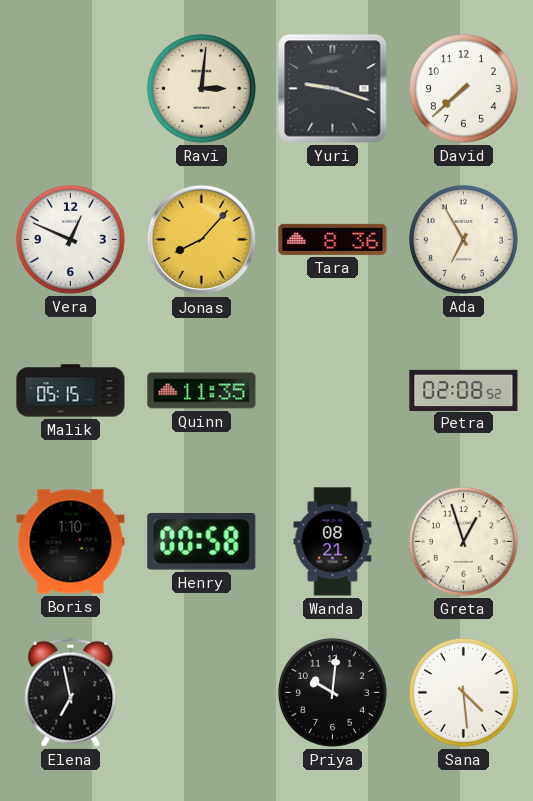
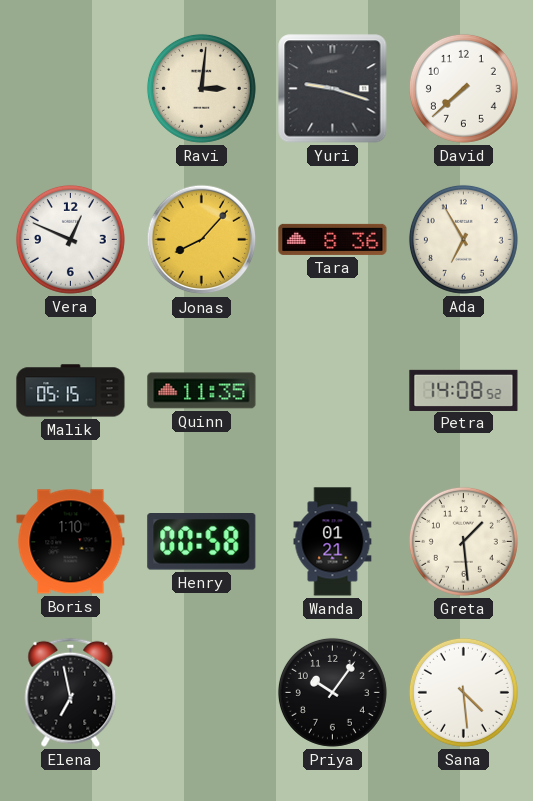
Petra: 02:08 -> 14:08 (464, 390)
Wanda: 08:21 -> 01:21 (333, 542)
Greta: 12:57 -> 1:29 (463, 541)
Priya: 10:01 -> 10:06 (332, 692)
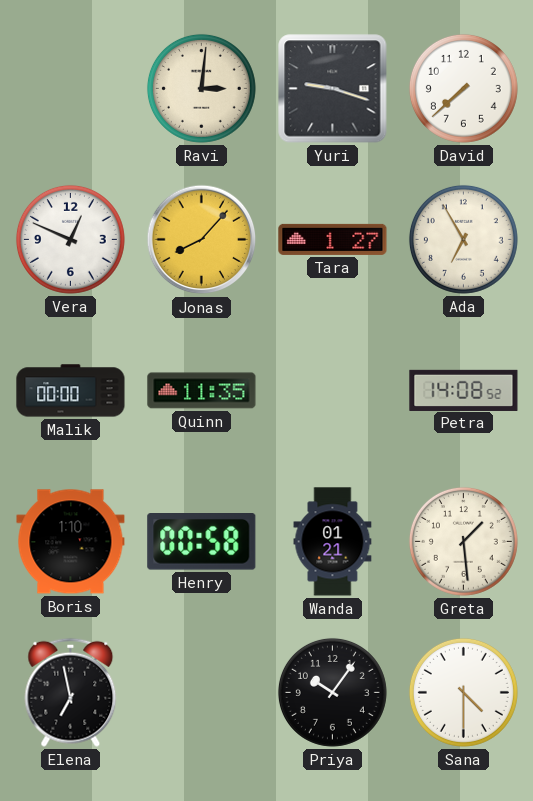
Tara: 8:36 -> 1:27 (333, 239)
Malik: 05:15 -> 00:00 (71, 391)
Sana: 4:29 -> 4:30 (463, 692)
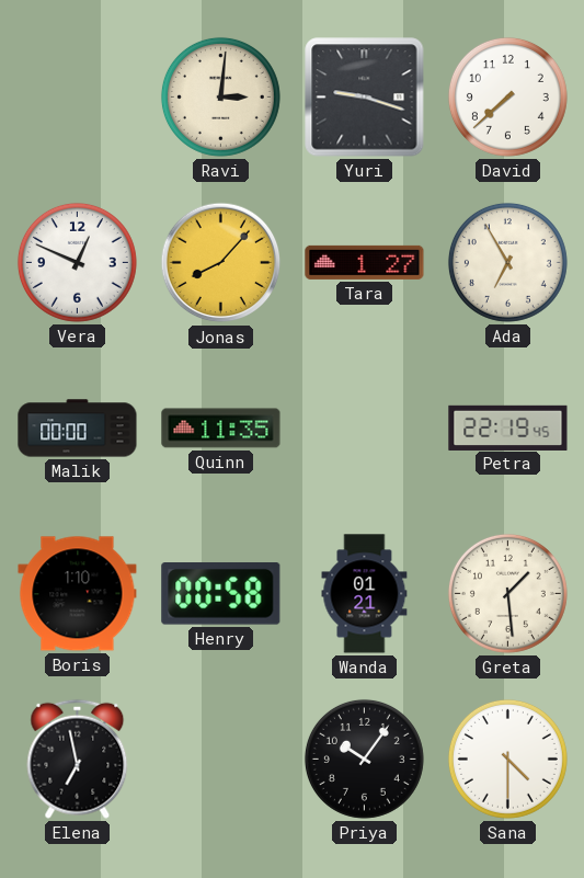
Petra: 14:08 -> 22:19 (508, 427)
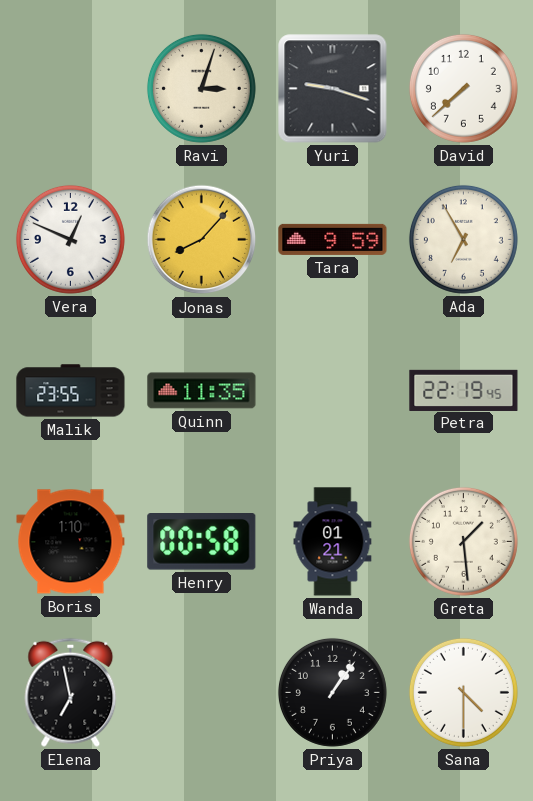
Ravi: 3:01 -> 3:03 (201, 88)
Tara: 1:27 -> 9:59 (333, 239)
Malik: 00:00 -> 23:55 (71, 391)
Priya: 10:06 -> 1:06 (332, 692)
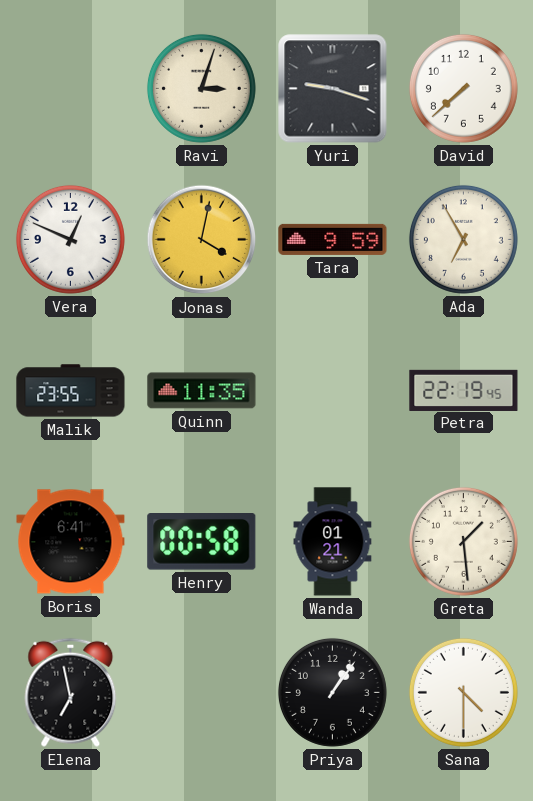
Jonas: 8:07 -> 4:02 (202, 240)
Boris: 1:10 -> 6:41 (71, 542)
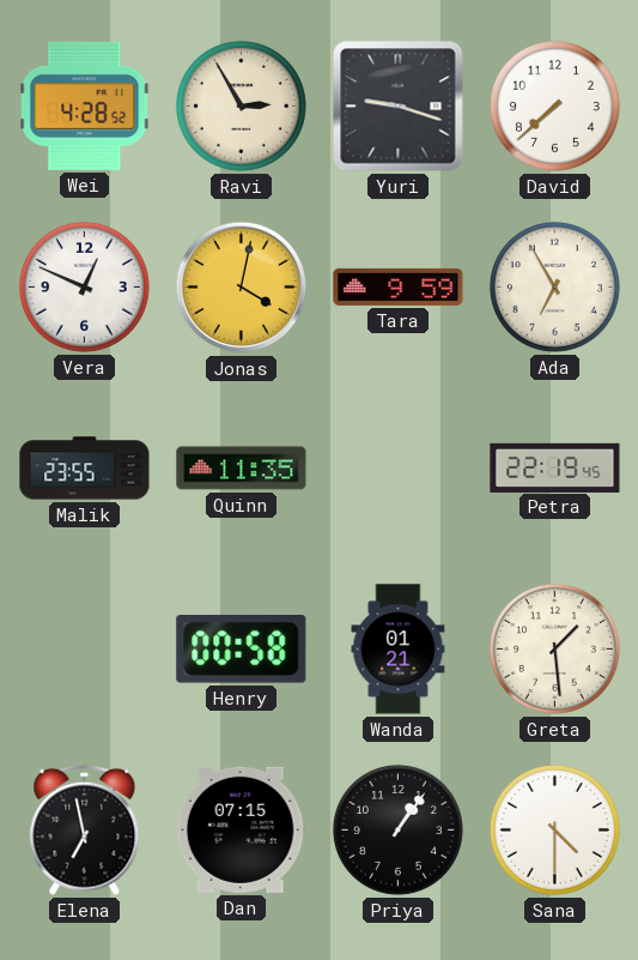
Wei: none -> 4:28 (85, 105)
Ravi: 3:03 -> 2:55 (241, 105)
Boris: 6:41 -> none (71, 542)
Dan: none -> 07:15 (241, 829)
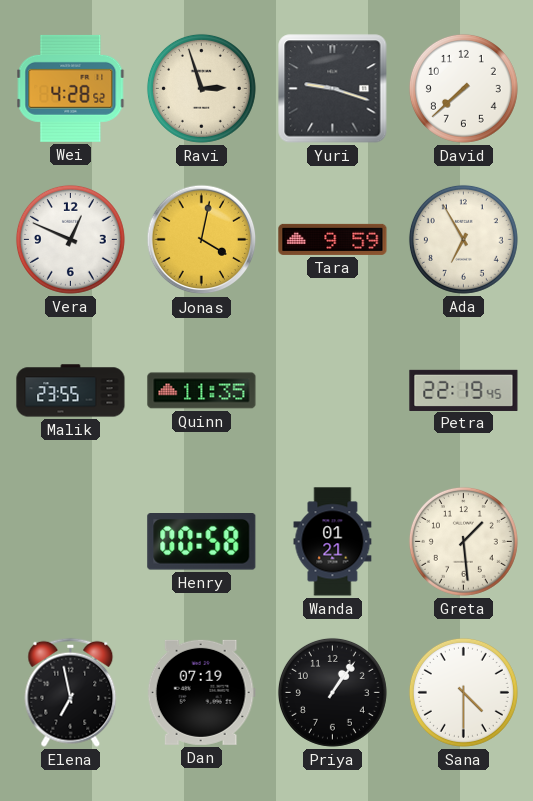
Ravi: 2:55 -> 2:57 (201, 88)
Dan: 07:15 -> 07:19 (201, 692)
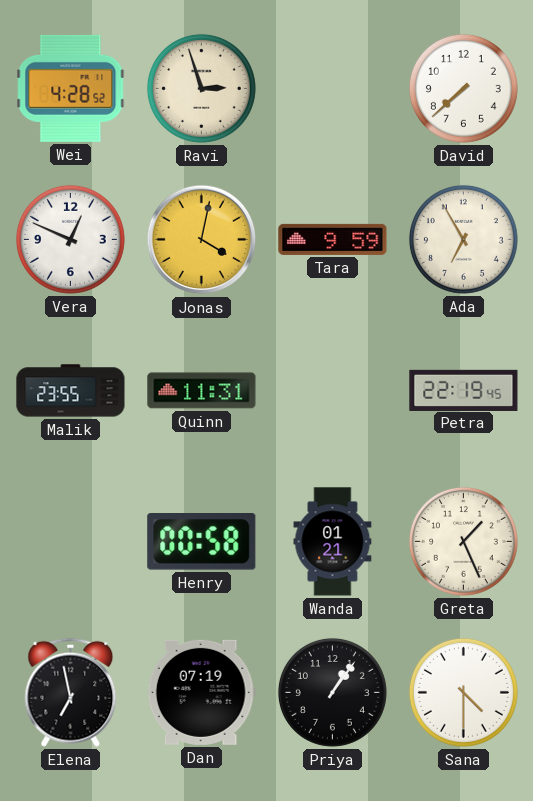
Yuri: 9:18 -> none (333, 89)
Quinn: 11:35 -> 11:31 (202, 391)
Greta: 1:29 -> 1:26 (463, 541)
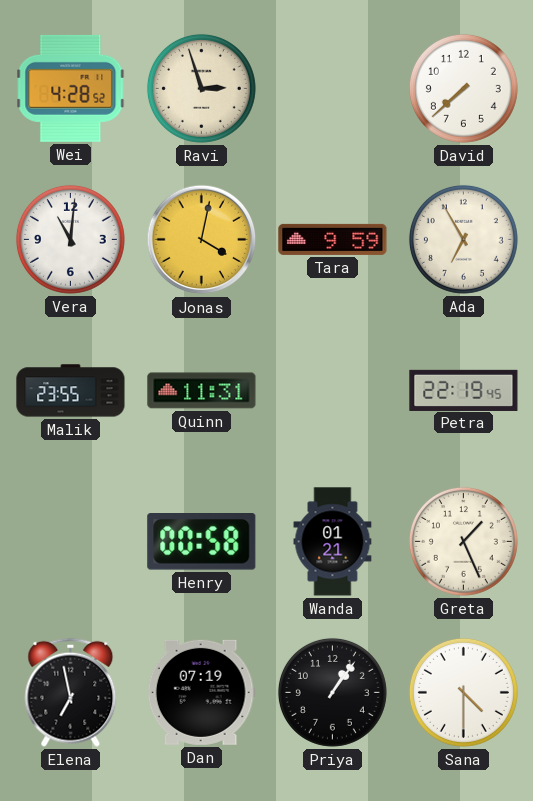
Vera: 12:49 -> 11:01 (70, 239)
